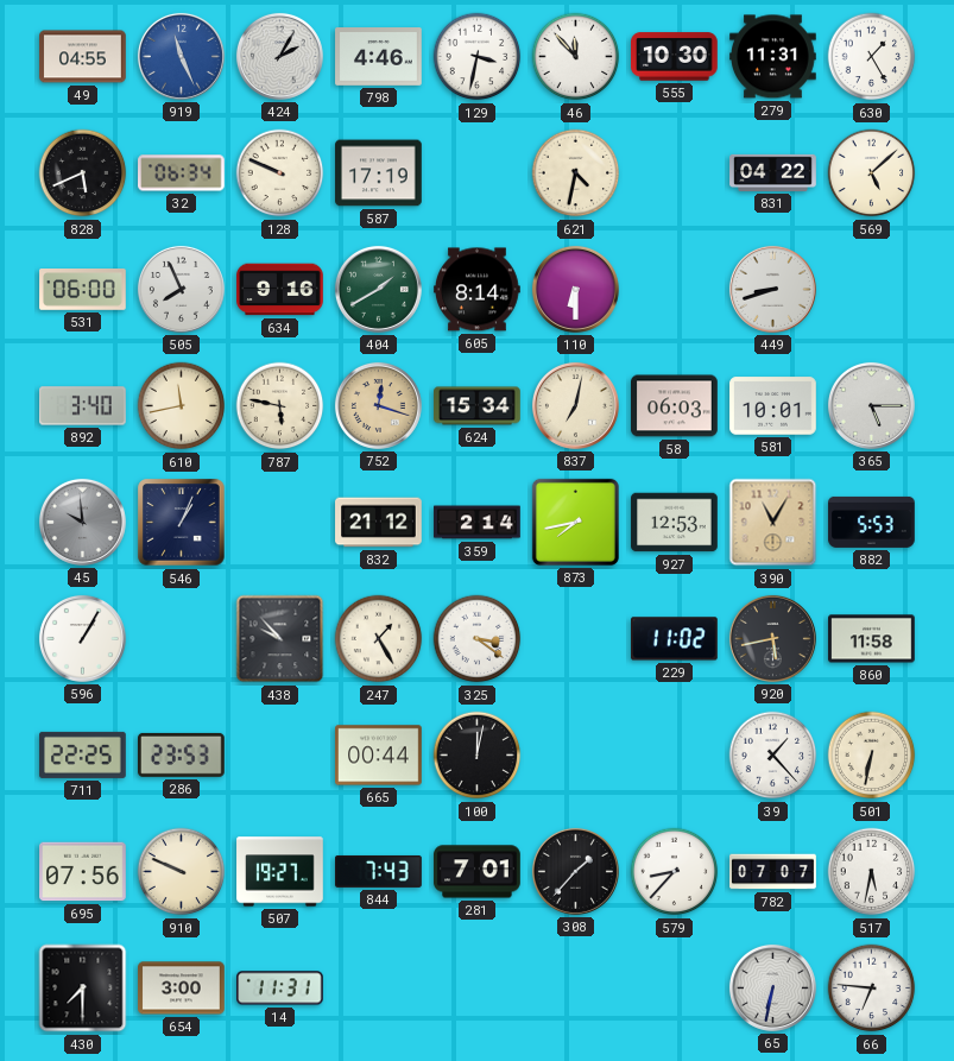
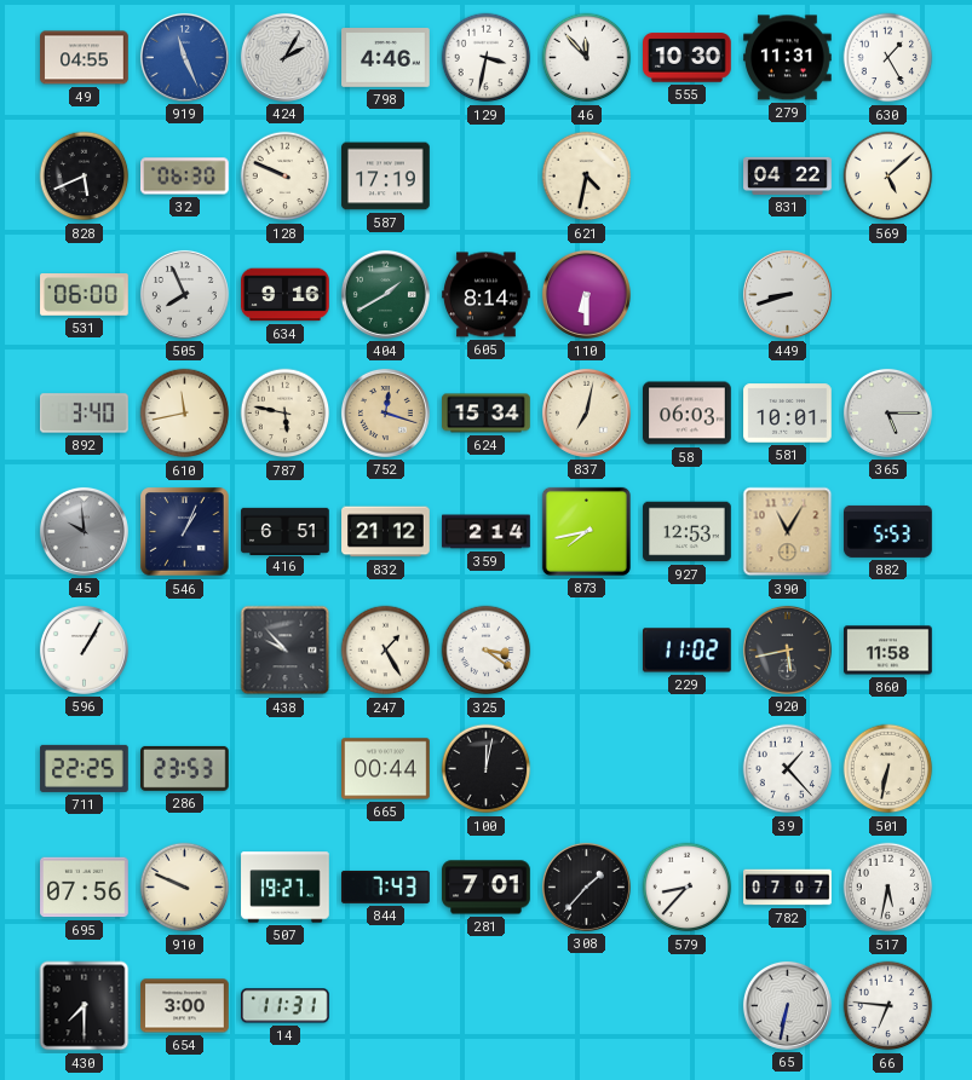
32: 06:34 -> 06:30 (185, 177)
416: none -> 6:51 (286, 531)
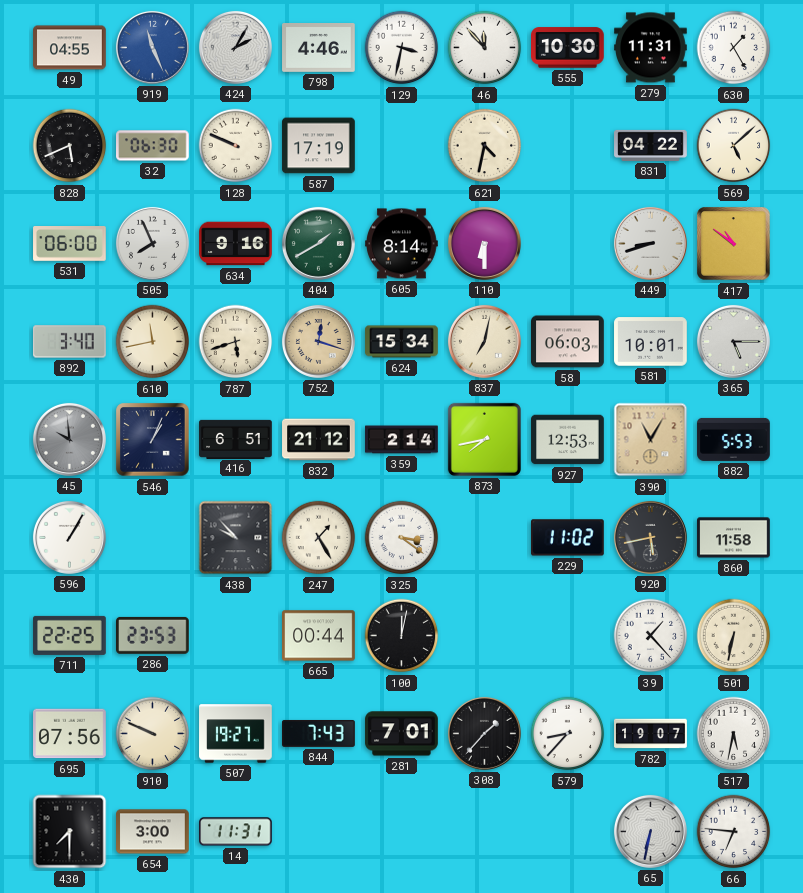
417: none -> 10:51 (734, 244)
787: 5:47 -> 5:42 (236, 342)
782: 07:07 -> 19:07 (651, 734)
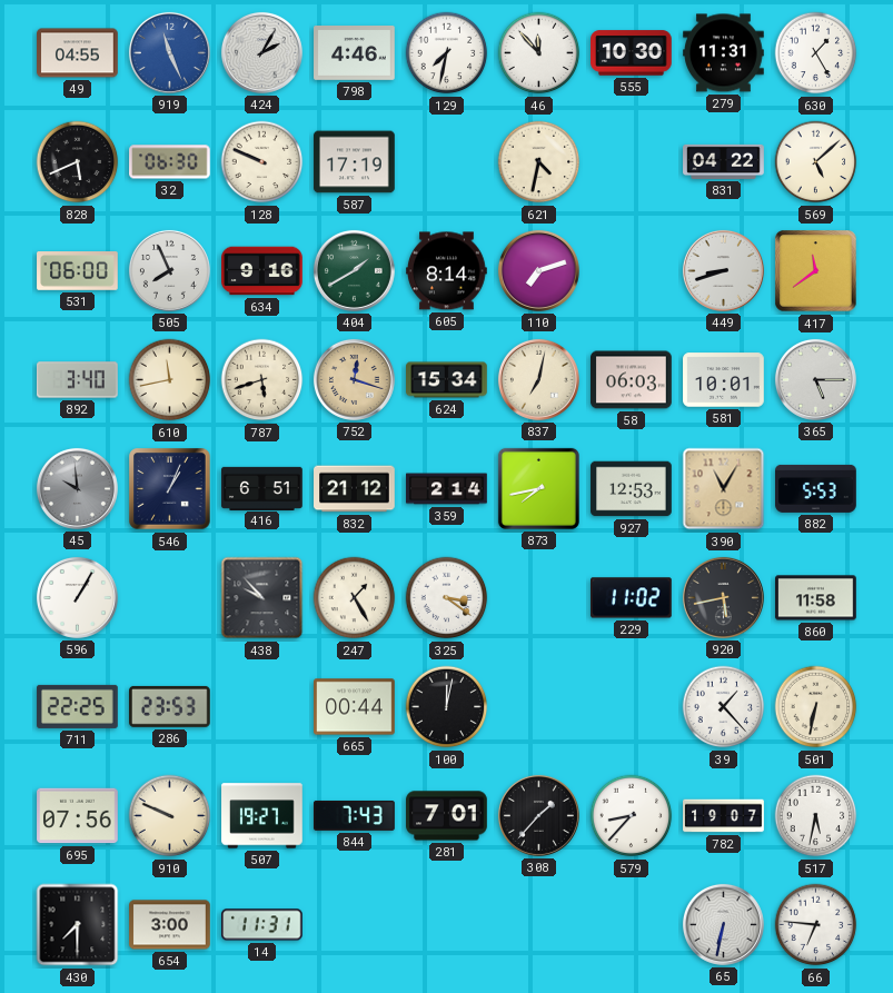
129: 3:32 -> 7:32 (447, 53)
110: 6:30 -> 7:12 (538, 270)
417: 10:51 -> 11:39 (816, 271)
